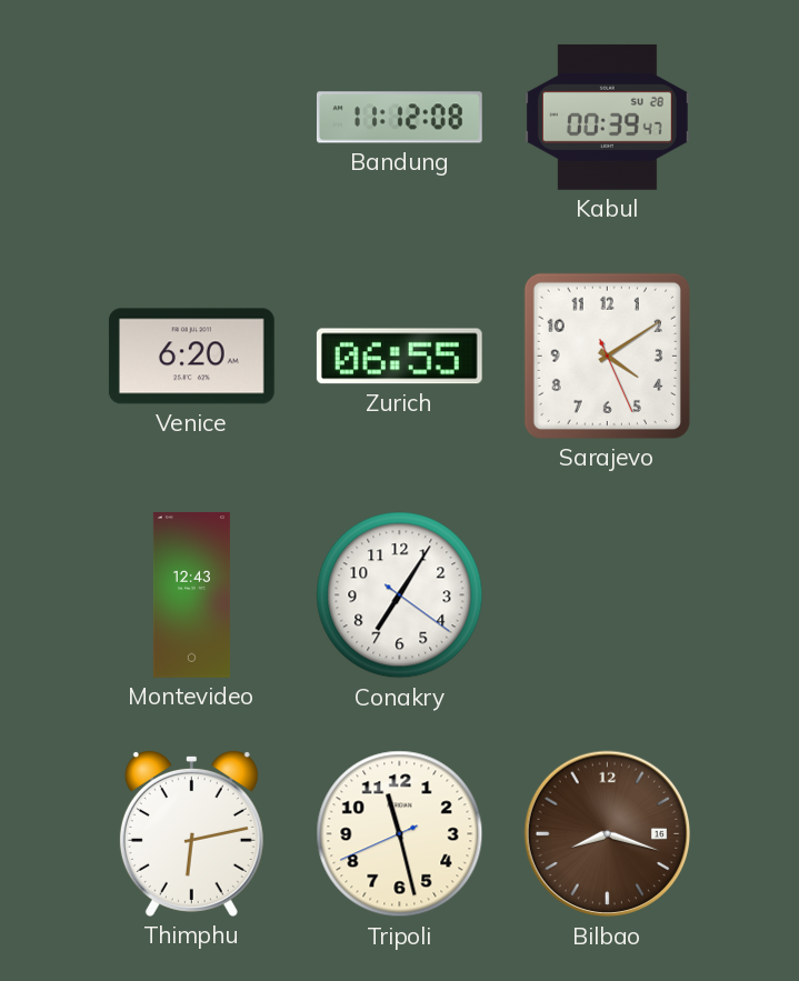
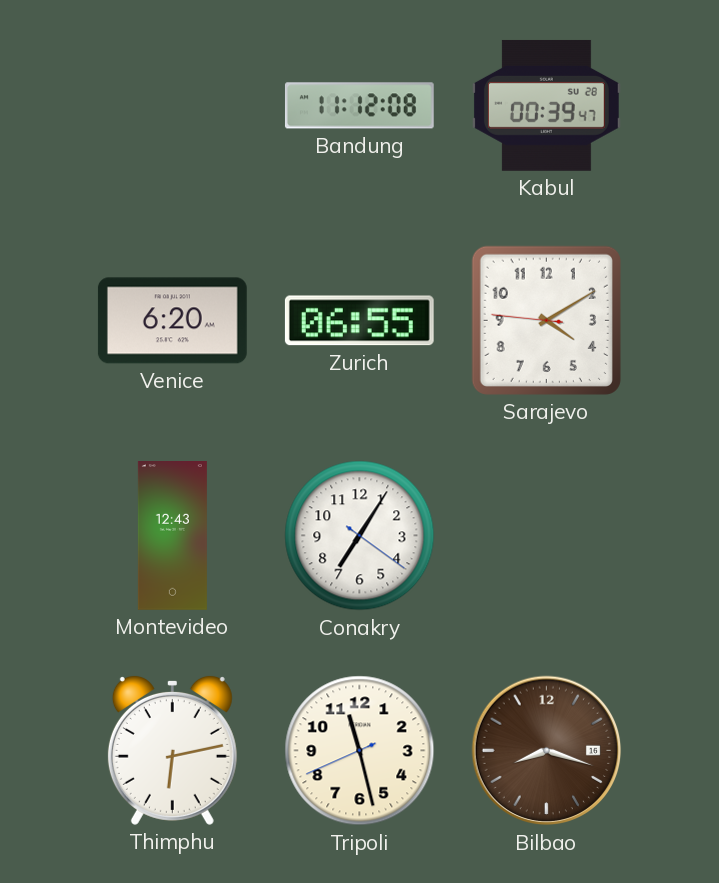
Sarajevo: 4:09:26 -> 4:09:46 (546, 320)
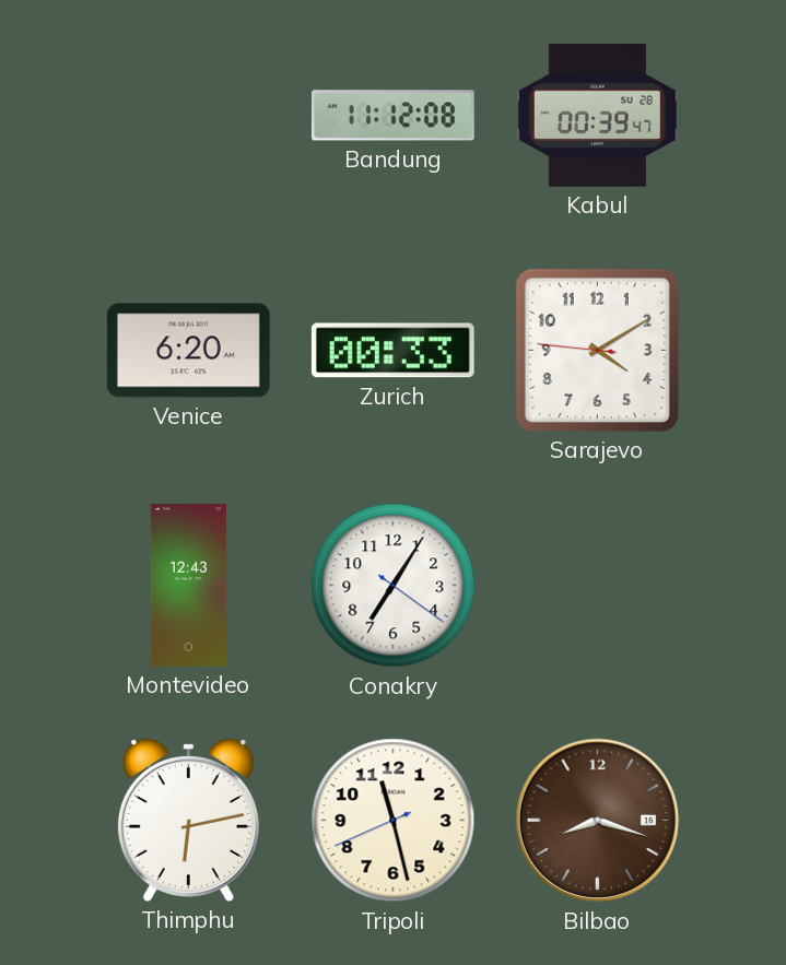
Zurich: 06:55 -> 00:33 (392, 351)
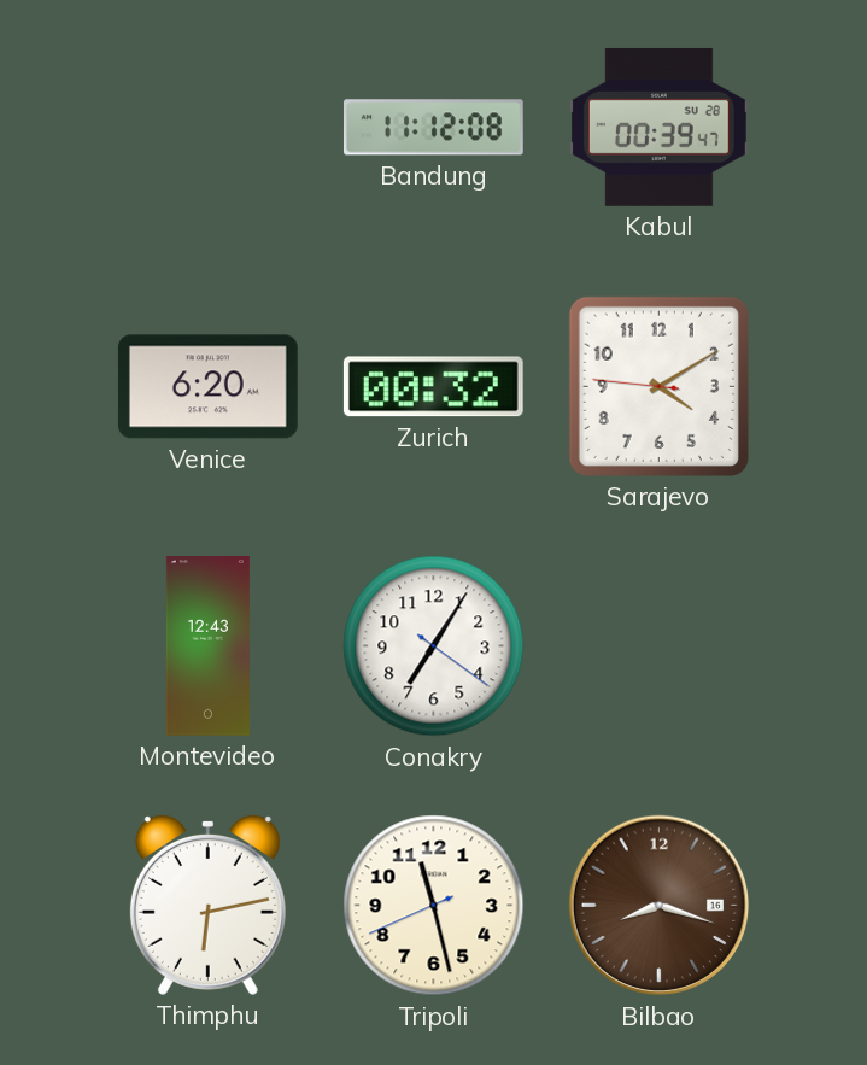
Zurich: 00:33 -> 00:32 (433, 387)
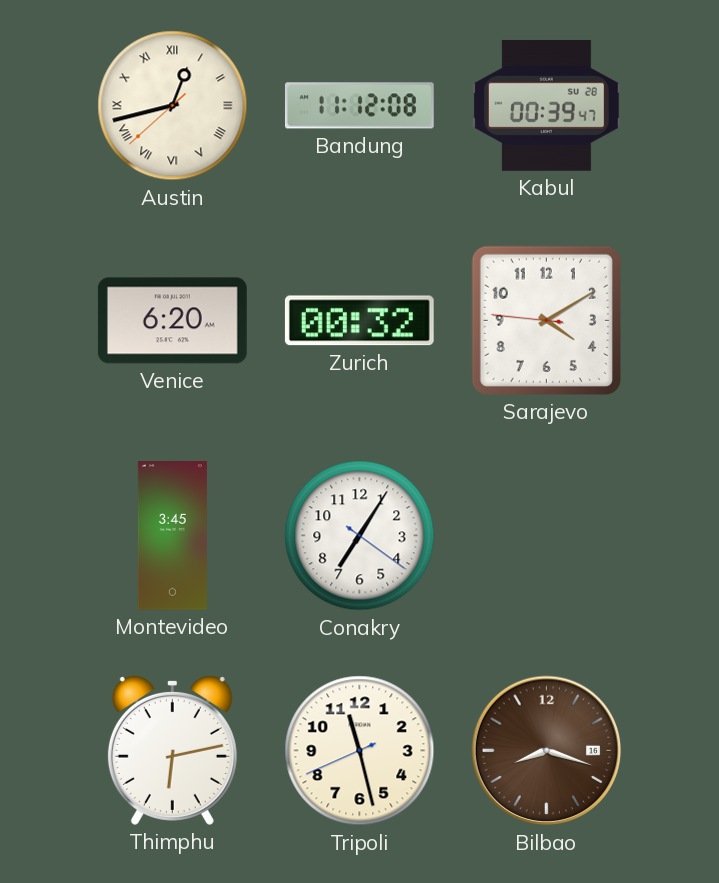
Austin: none -> 12:42 (173, 106)
Montevideo: 12:43 -> 3:45 (172, 536)
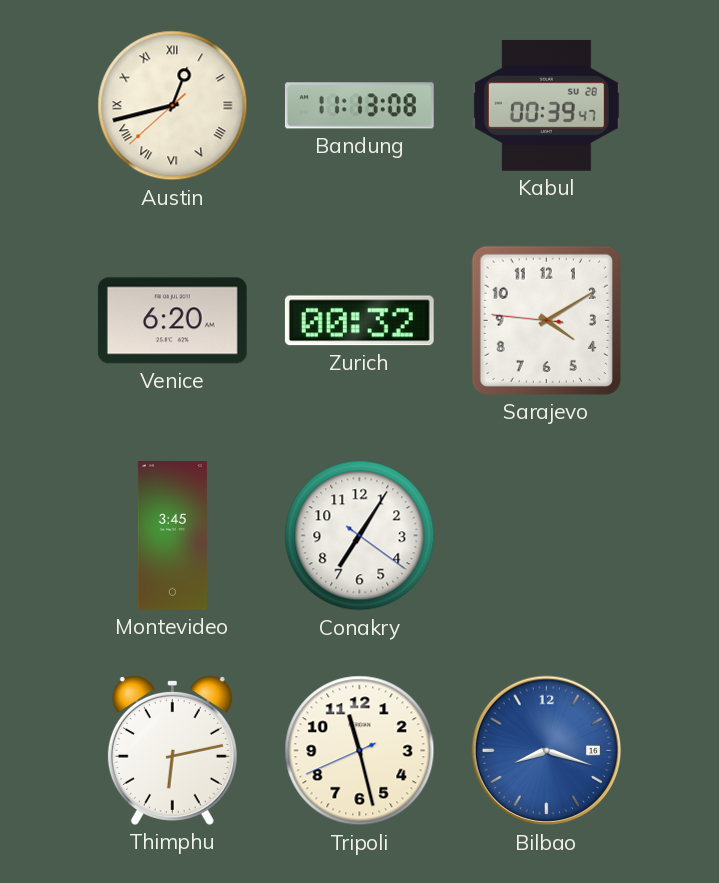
Bandung: 11:12 -> 11:13 (359, 106)
Bilbao dial: brown -> blue (547, 751)
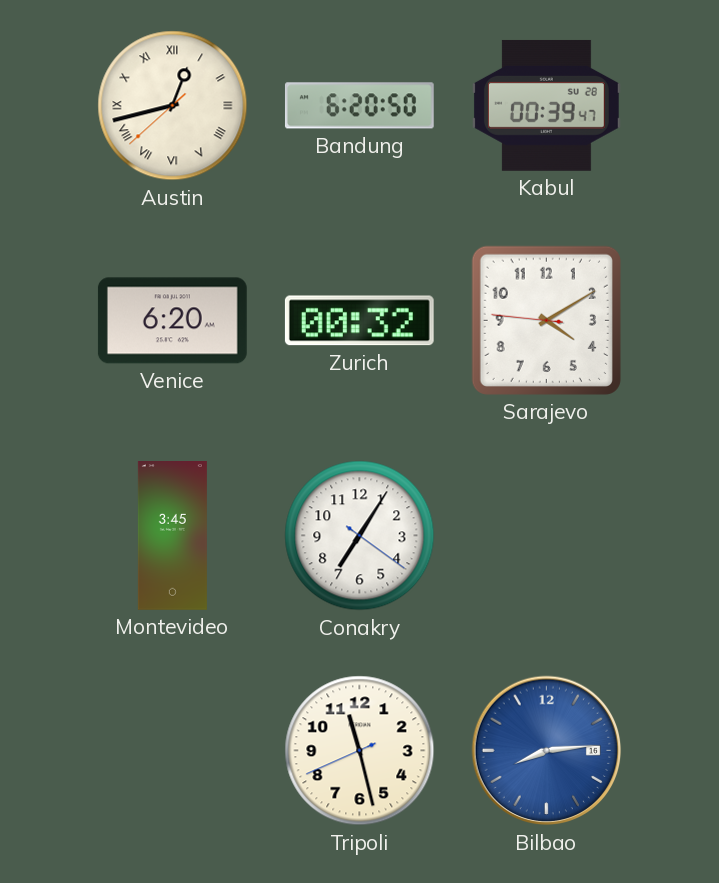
Bandung: 11:13 -> 6:20 (359, 106)
Thimphu: 6:13 -> none (172, 750)
Bilbao: 8:18 -> 8:14 (547, 751)
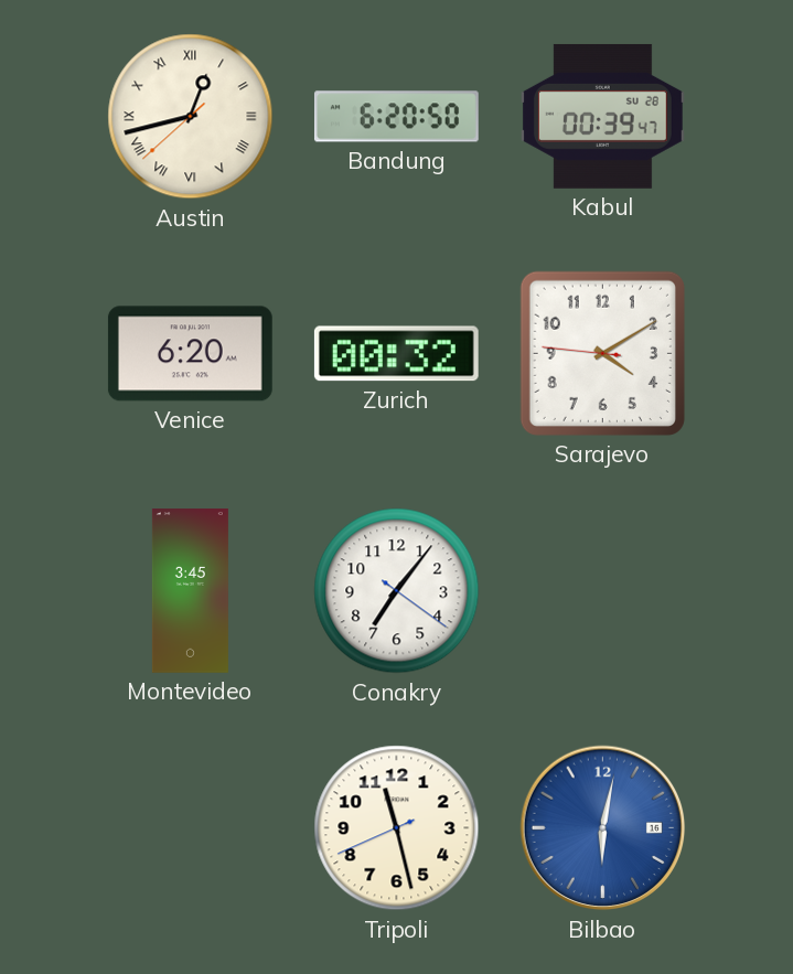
Conakry: 7:05 -> 7:06 (397, 591)
Bilbao: 8:14 -> 6:02 (603, 828)
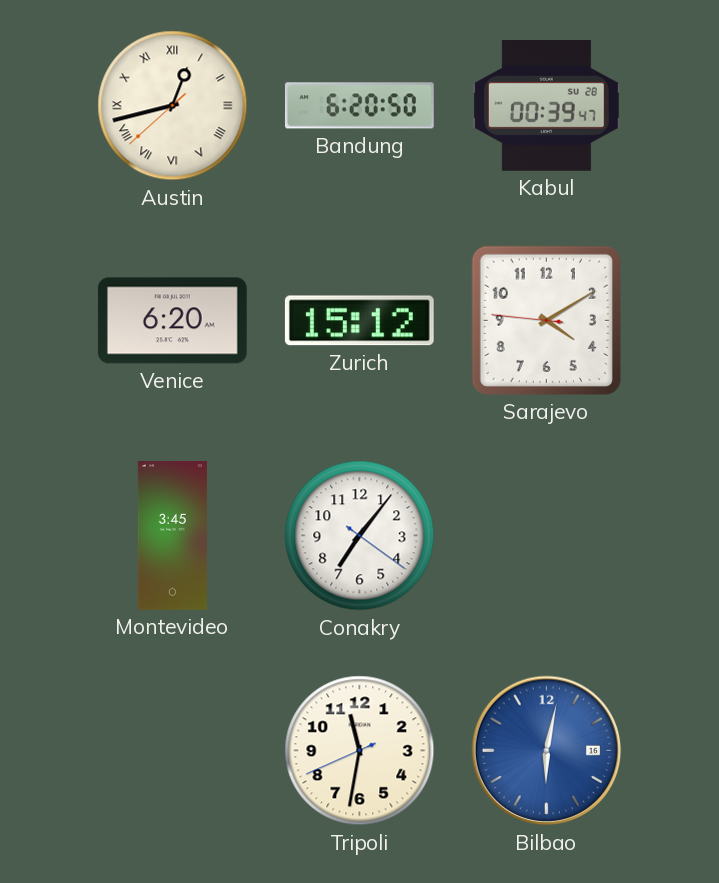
Zurich: 00:32 -> 15:12 (359, 321)
Tripoli: 11:27 -> 11:31 (360, 751)
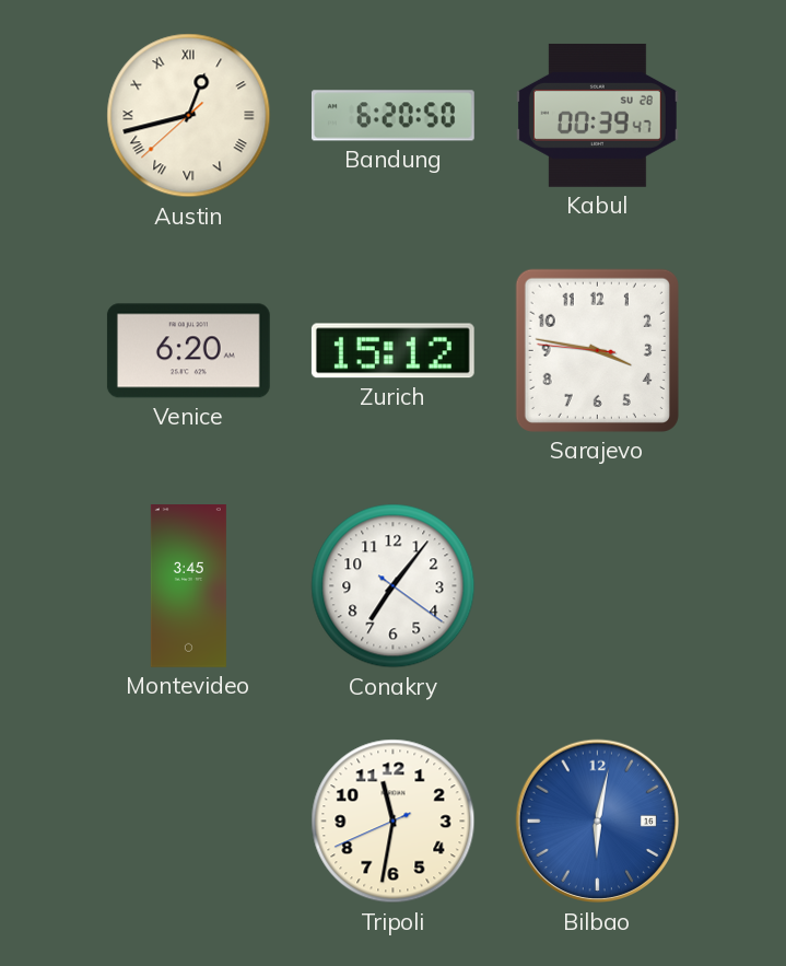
Sarajevo: 4:09 -> 3:46 (597, 350)
